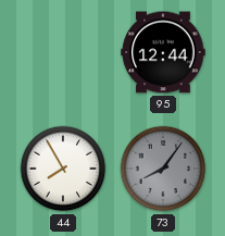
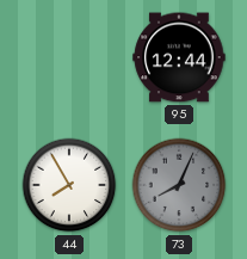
73: 8:06 -> 8:04 (179, 185)
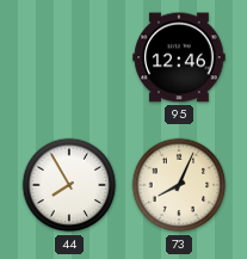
95: 12:44 -> 12:46 (179, 57)
73 dial: grey -> cream (179, 185)
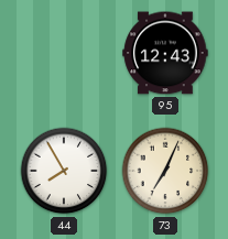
95: 12:46 -> 12:43 (165, 53)
73: 8:04 -> 7:04 (165, 171)
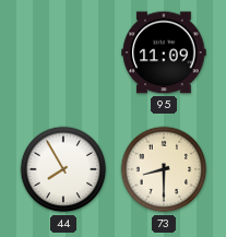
95: 12:43 -> 11:09 (164, 52)
73: 7:04 -> 8:30 (164, 169)
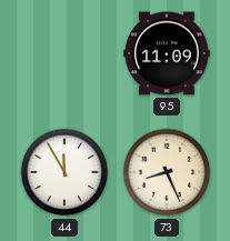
44: 7:55 -> 11:55 (64, 172)
73: 8:30 -> 8:26 (167, 172)
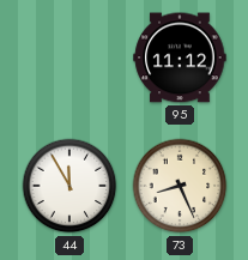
95: 11:09 -> 11:12 (180, 58)
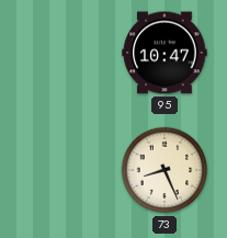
95: 11:12 -> 10:47 (164, 53)
44: 11:55 -> none (69, 186)
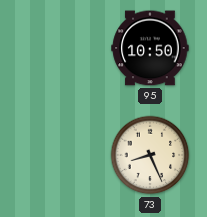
95: 10:47 -> 10:50 (150, 48)
